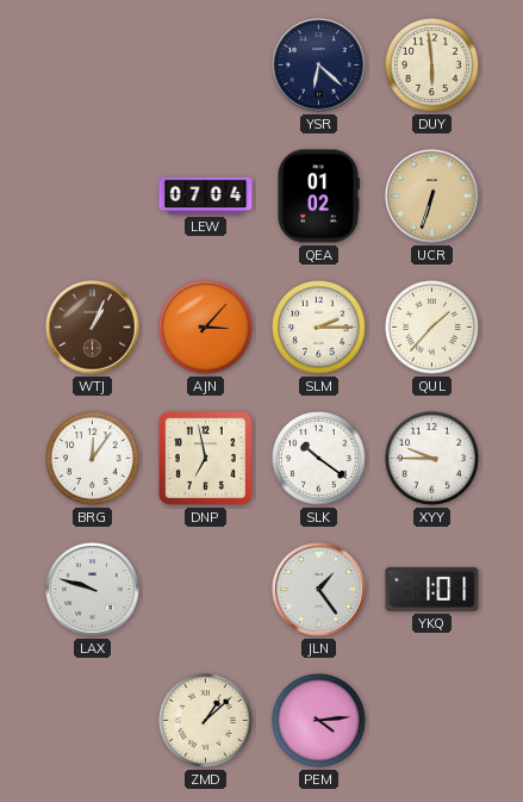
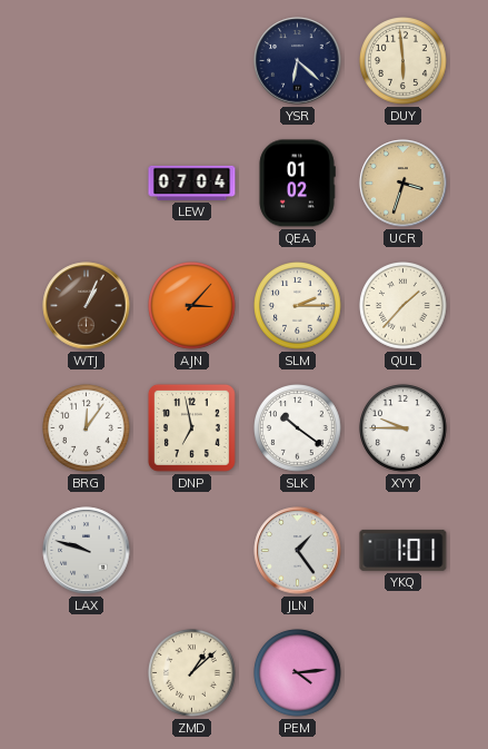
UCR: 6:33 -> 3:33 (404, 184)
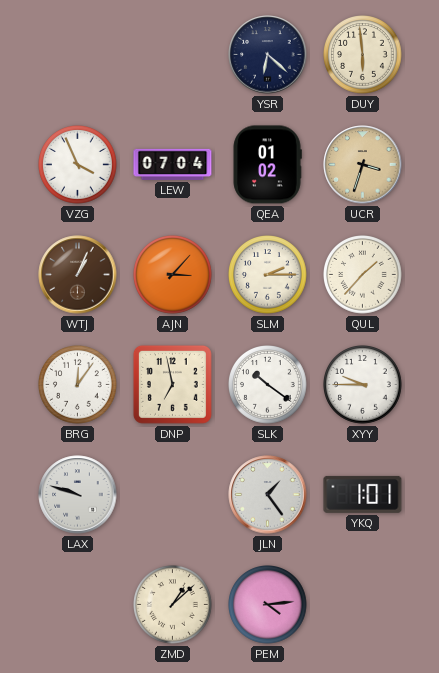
VZG: none -> 3:56 (78, 165)
